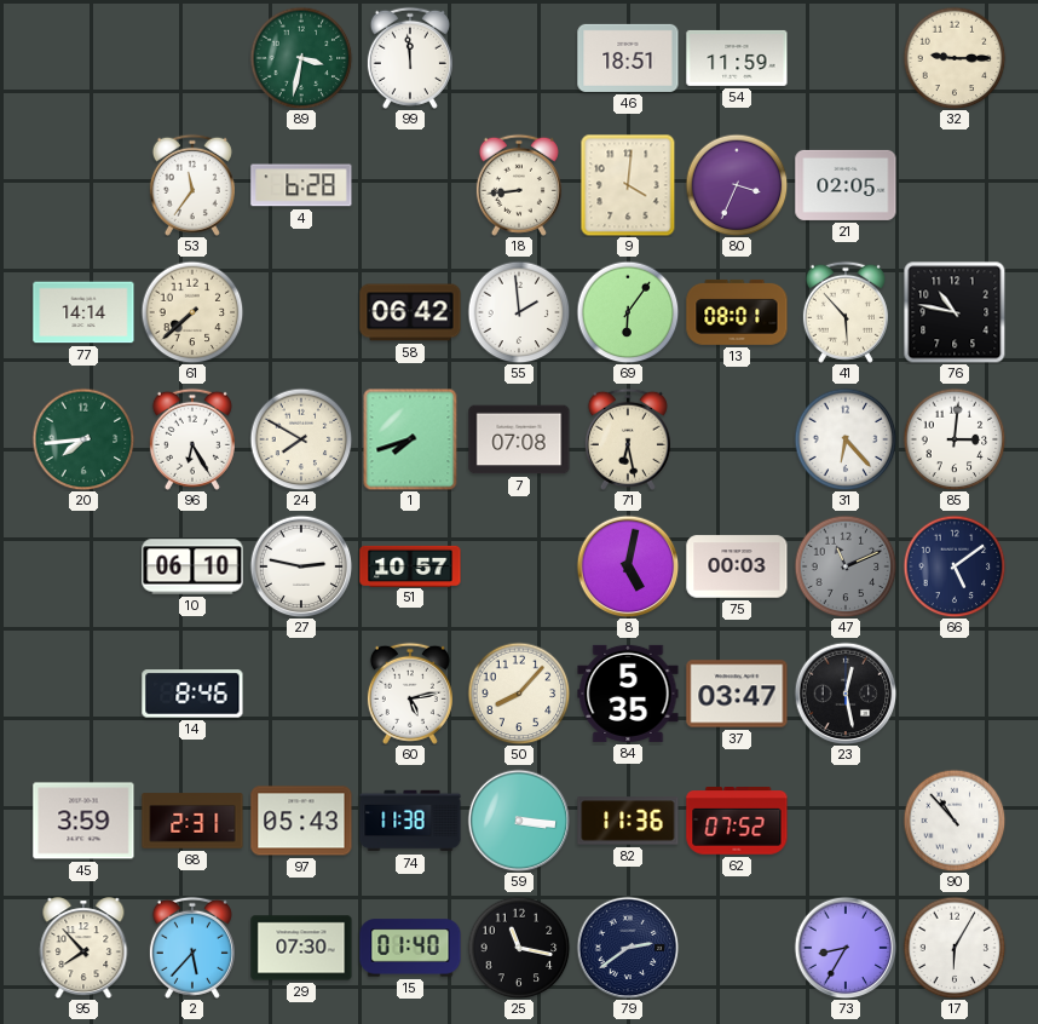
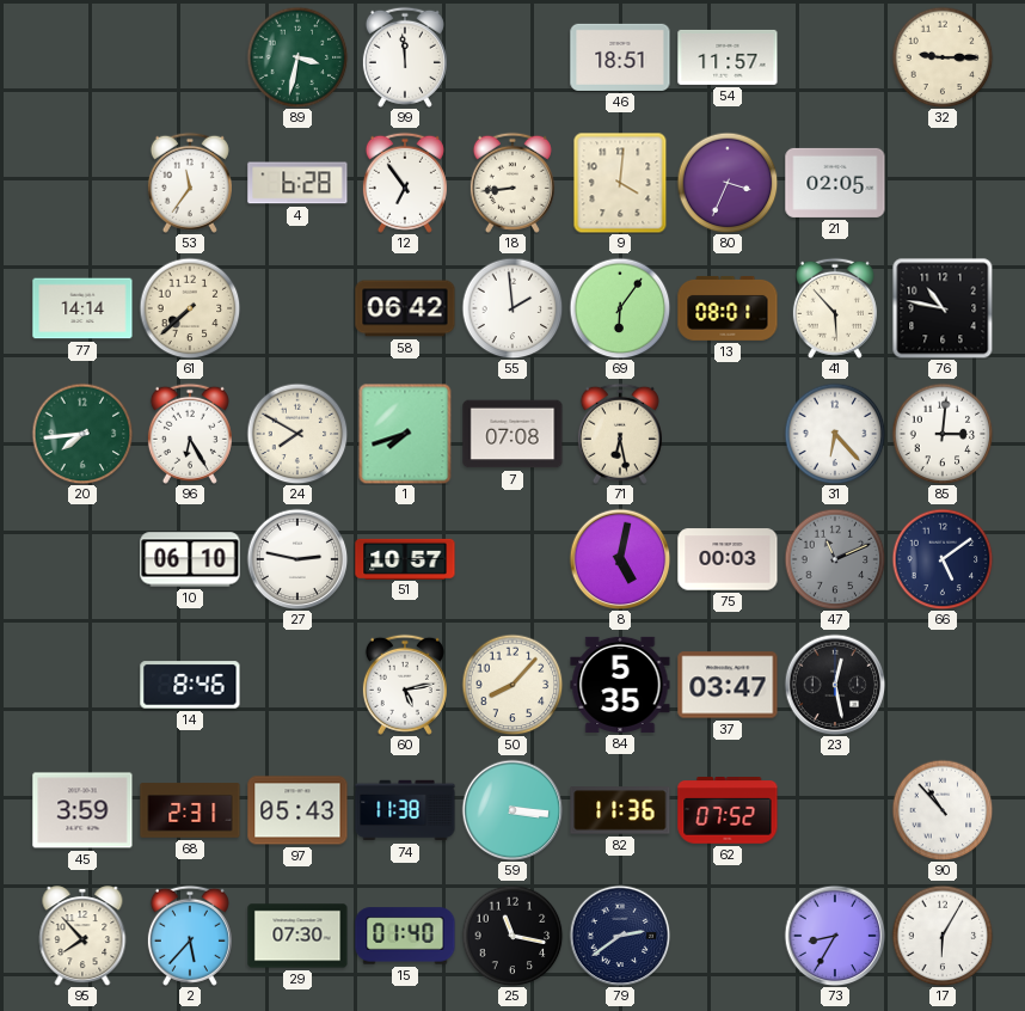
54: 11:59 -> 11:57 (728, 57)
12: none -> 6:54 (405, 183)
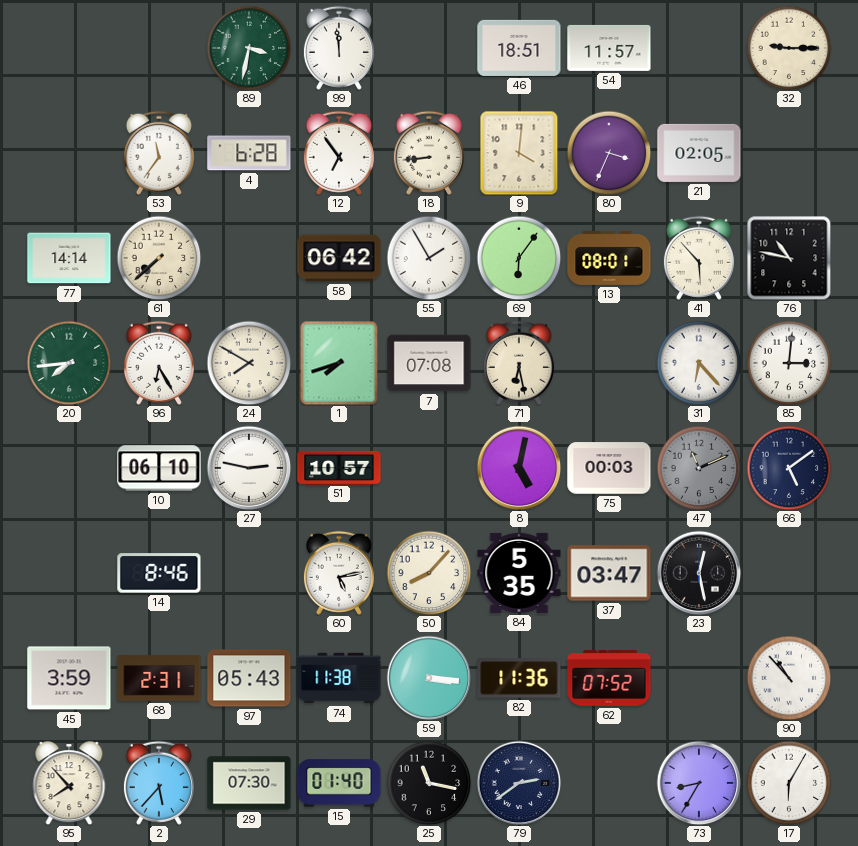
55: 1:59 -> 1:55 (429, 258)
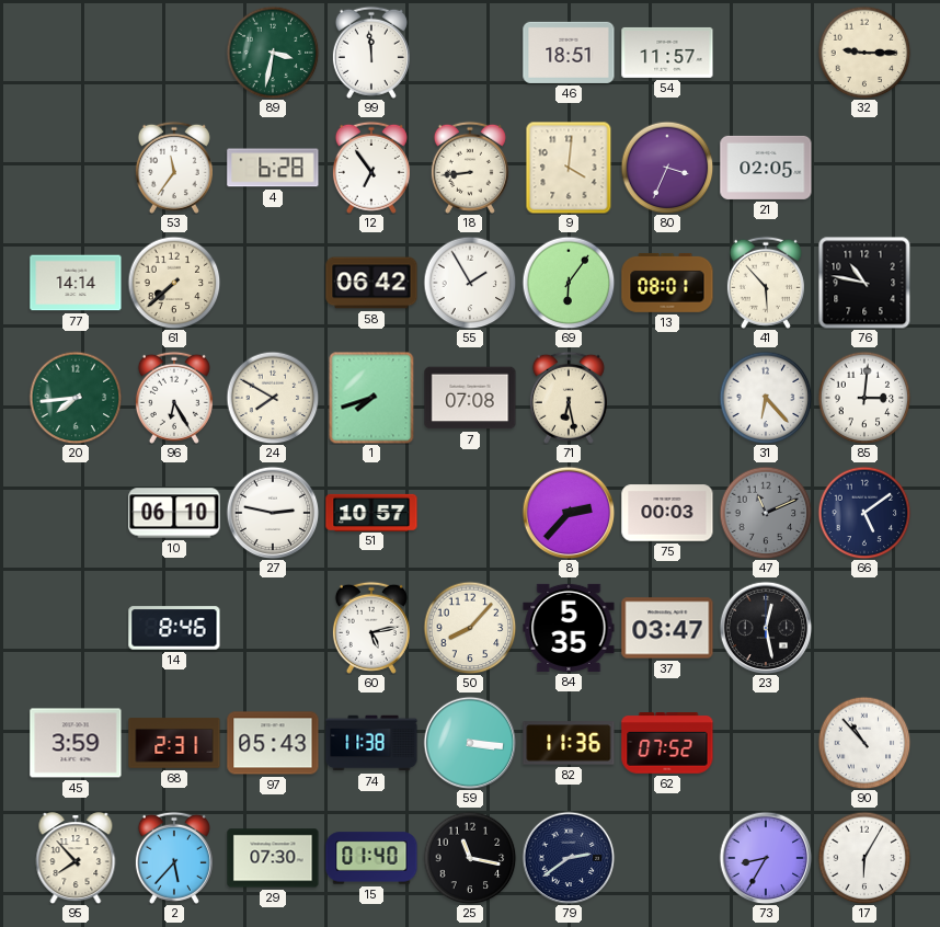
8: 5:02 -> 2:37 (569, 513)
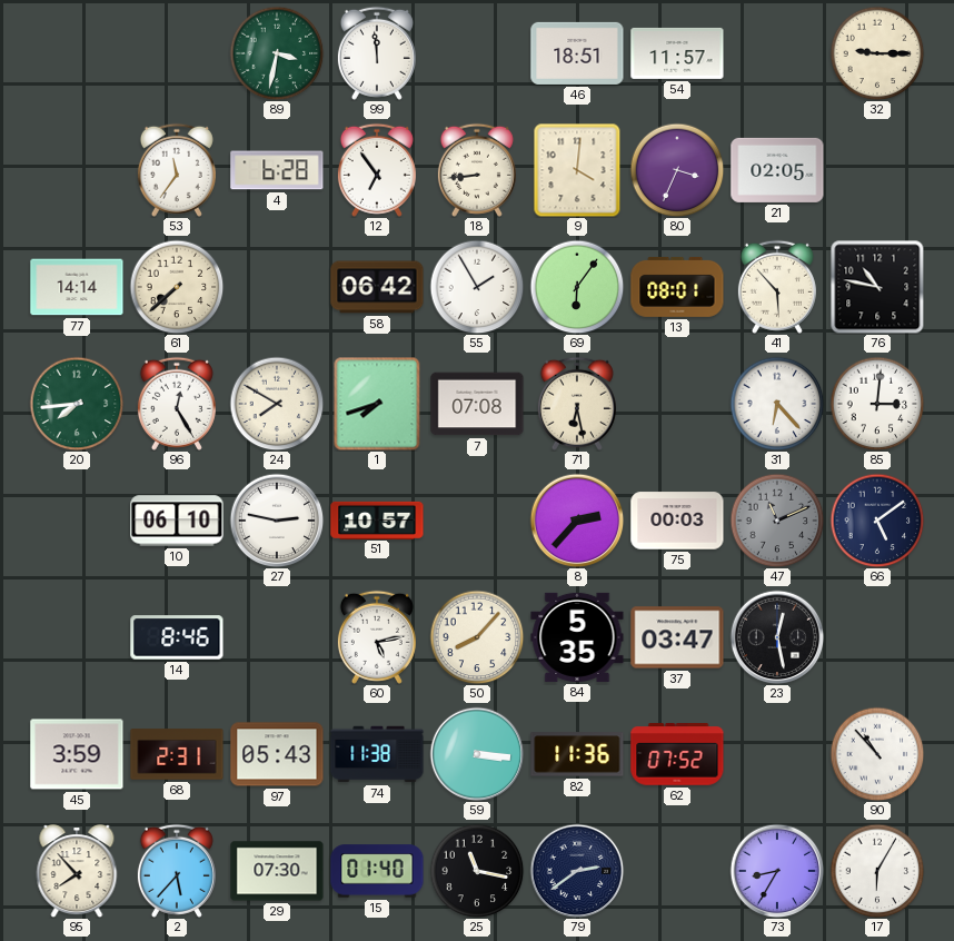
96: 6:25 -> 12:25 (177, 404)
